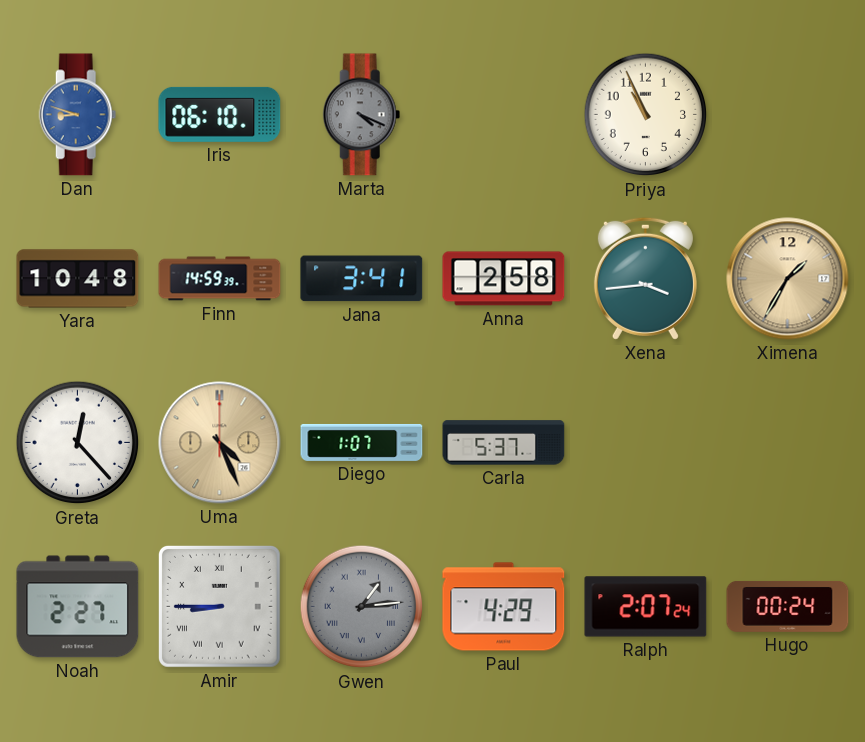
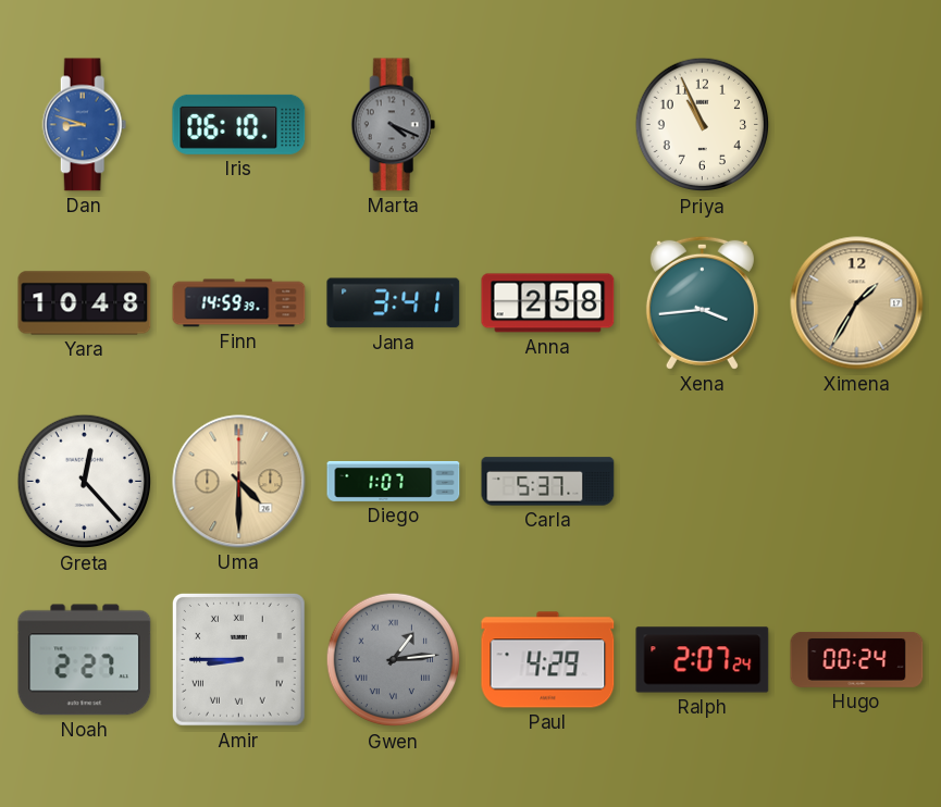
Uma: 4:26 -> 4:30 (239, 482)
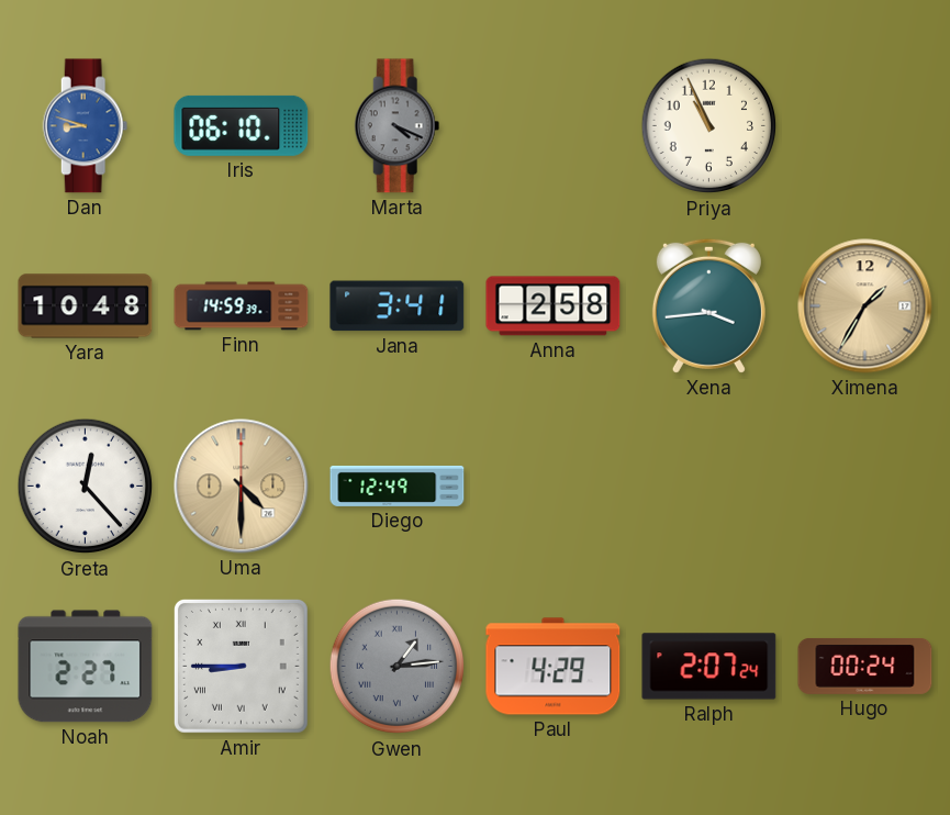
Diego: 1:07 -> 12:49 (398, 485)
Carla: 5:37 -> none (548, 482)
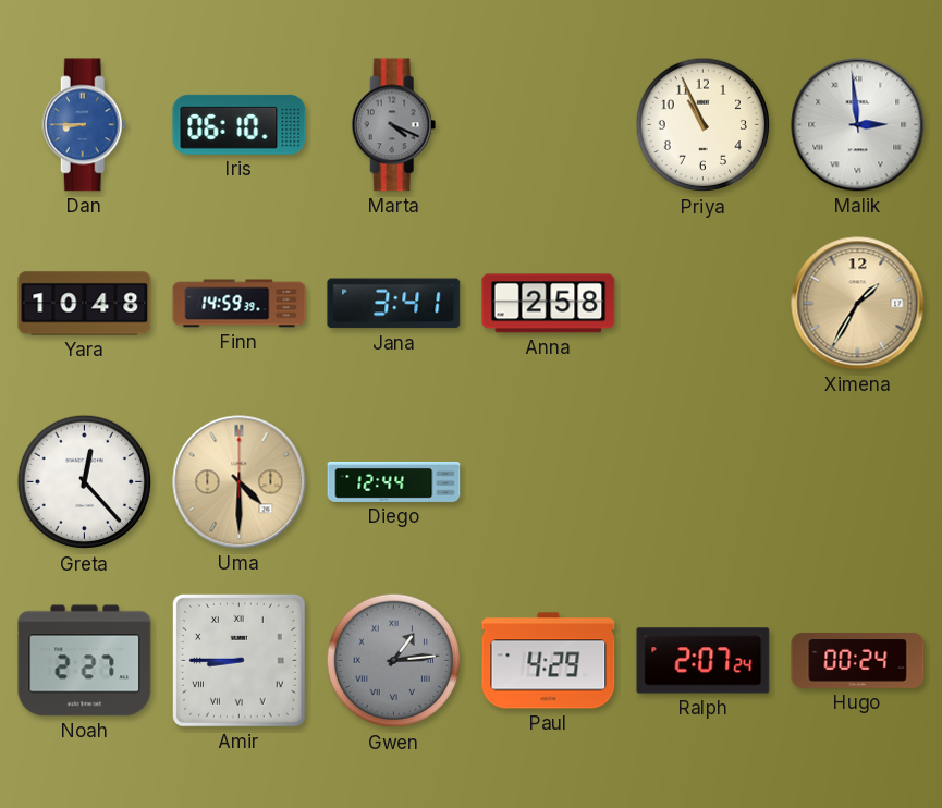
Dan: 8:48 -> 8:45 (85, 125)
Malik: none -> 2:59 (858, 125)
Xena: 3:44 -> none (708, 305)
Diego: 12:49 -> 12:44 (394, 481)
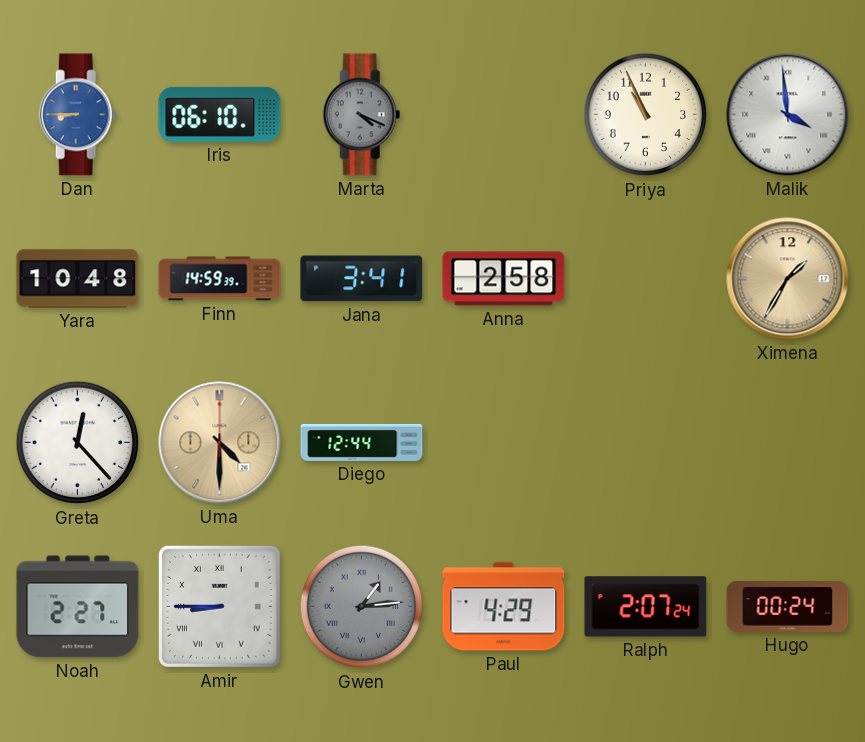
Malik: 2:59 -> 3:59 (788, 115)
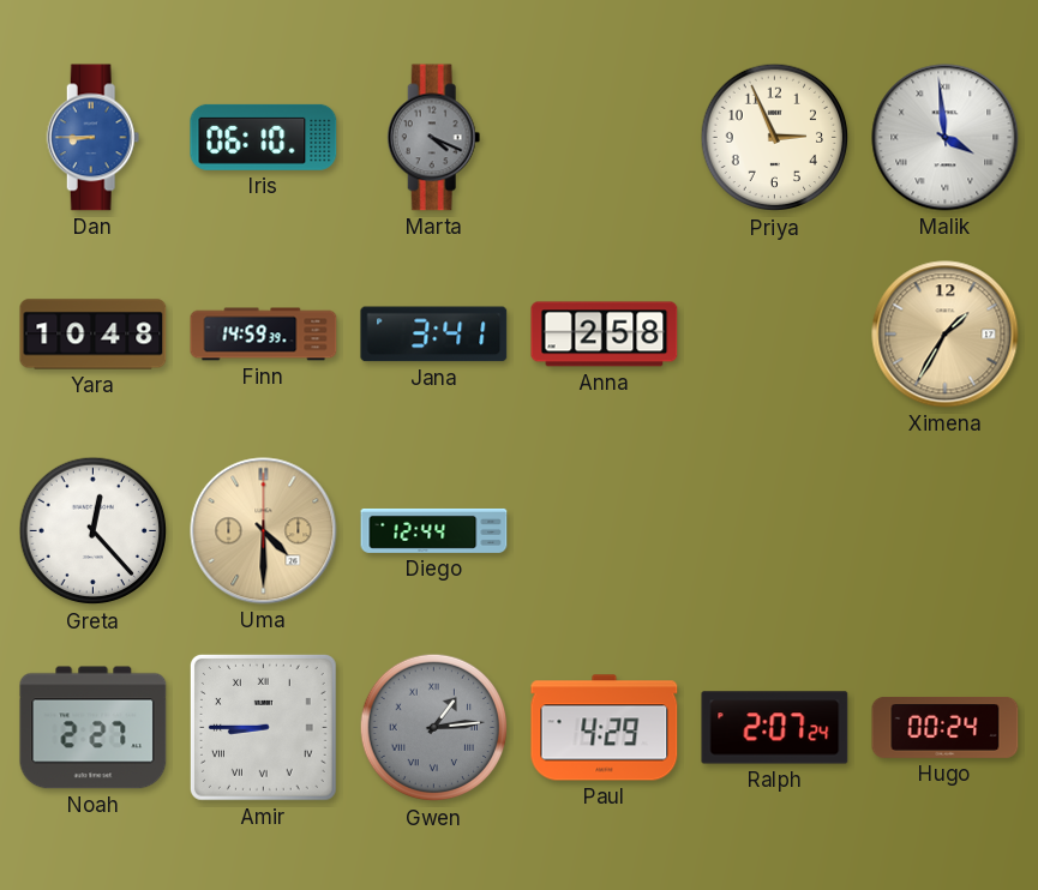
Priya: 10:56 -> 2:56 (775, 138)
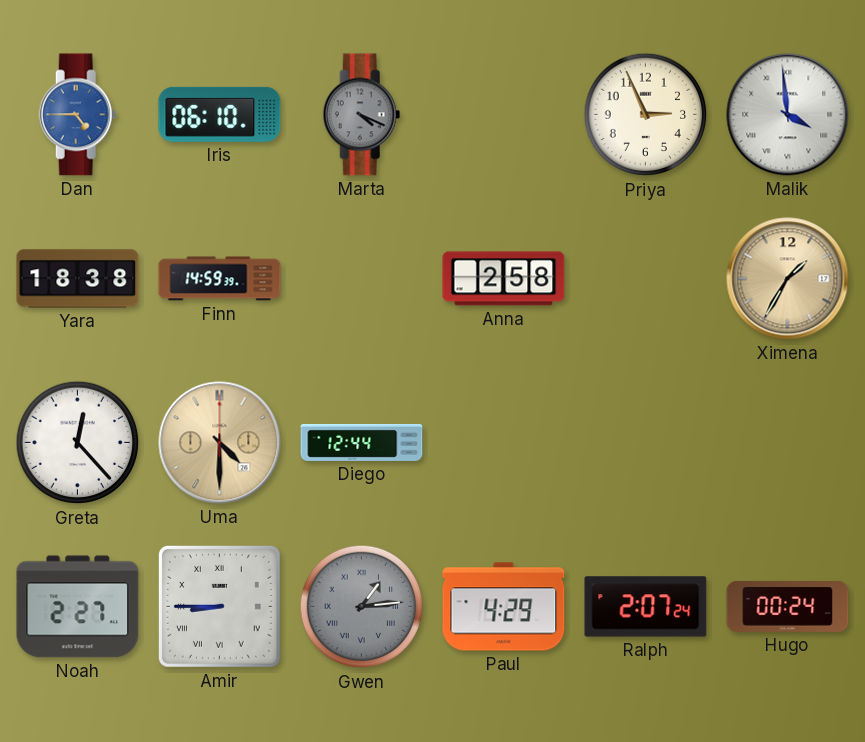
Dan: 8:45 -> 4:45 (78, 115)
Yara: 10:48 -> 18:38 (78, 279)
Jana: 3:41 -> none (434, 335)
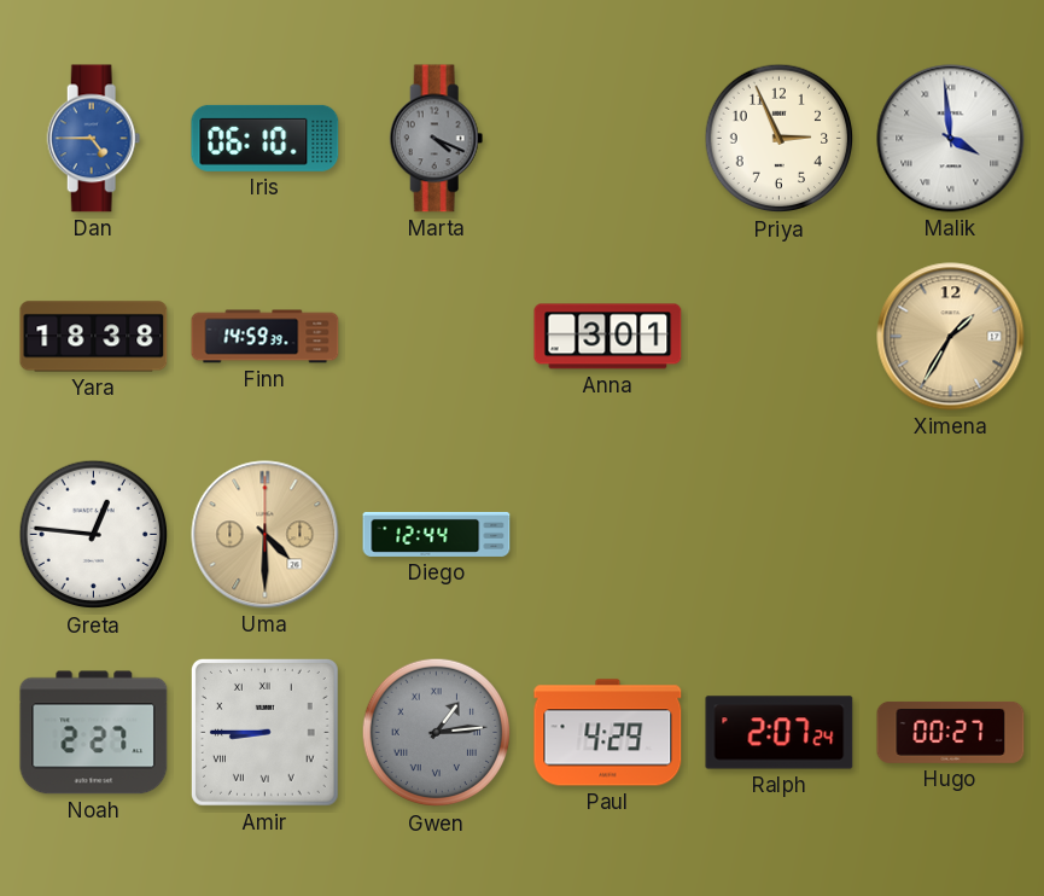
Anna: 2:58 -> 3:01 (608, 337)
Greta: 12:23 -> 12:46 (94, 535)
Hugo: 00:24 -> 00:27 (951, 732)
